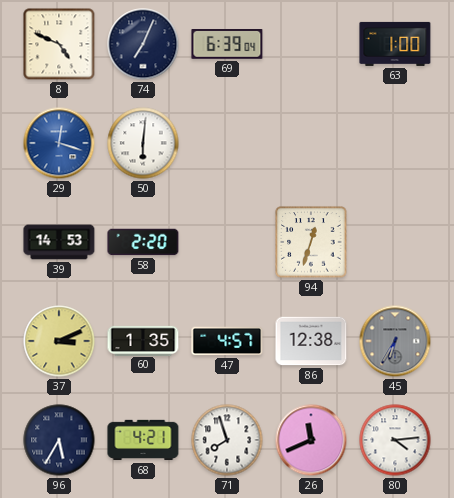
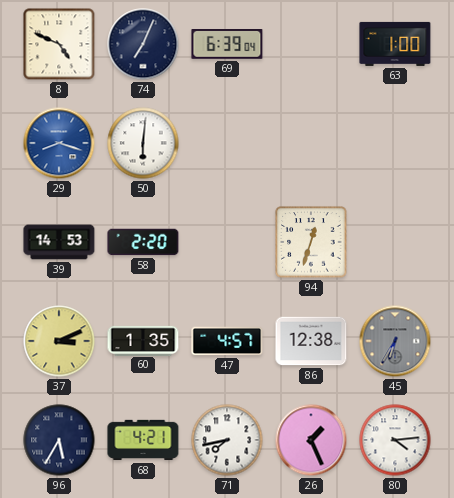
29: 12:18 -> 8:18 (59, 143)
71: 7:57 -> 7:43 (227, 440)
26: 11:41 -> 1:26 (311, 440)
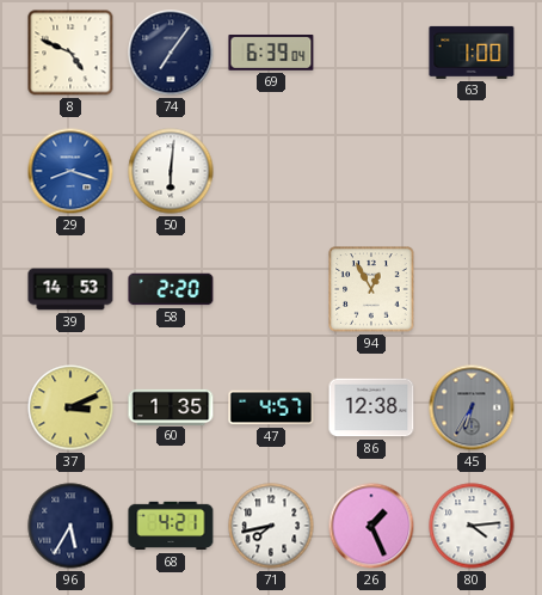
74: 7:04 -> 7:06 (171, 53)
94: 12:33 -> 12:55 (371, 289)
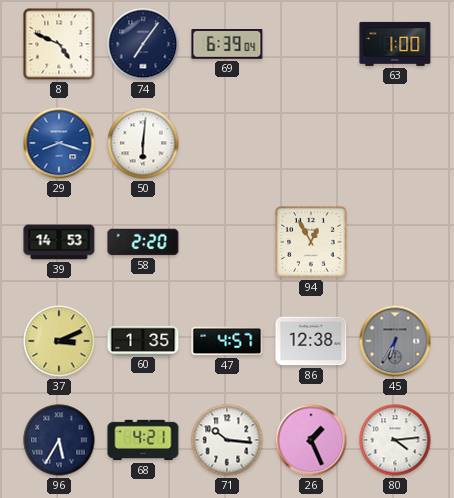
71: 7:43 -> 10:16 (227, 440)
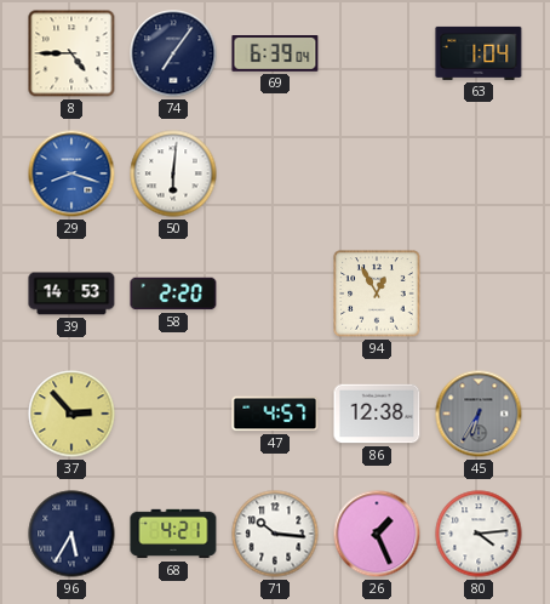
8: 4:49 -> 4:45 (71, 53)
63: 1:00 -> 1:04 (479, 53)
37: 3:11 -> 2:53 (71, 414)
60: 1:35 -> none (143, 340)
